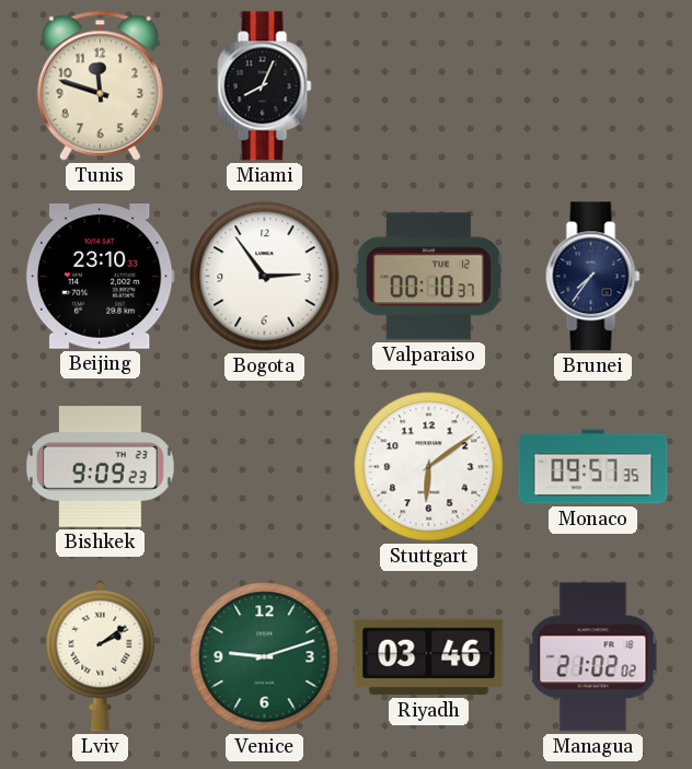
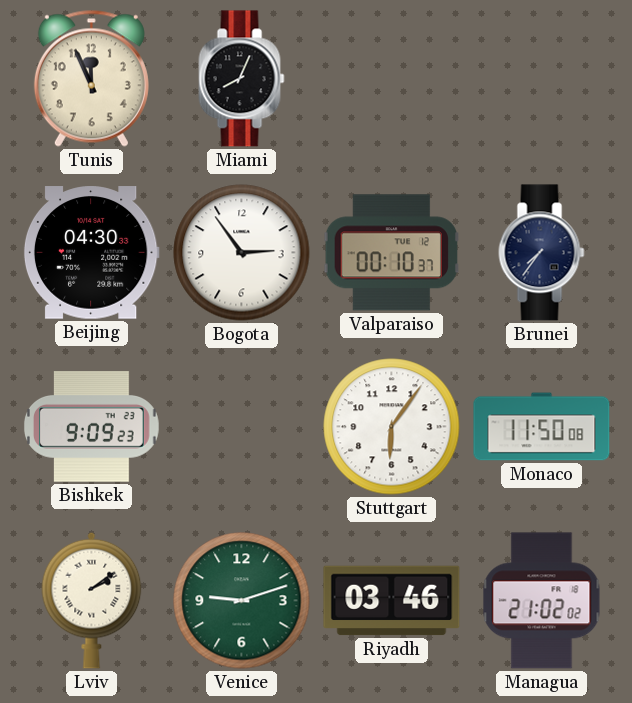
Tunis: 11:48 -> 11:56 (91, 78)
Beijing: 23:10 -> 04:30 (91, 253)
Stuttgart: 6:09 -> 6:06 (392, 427)
Monaco: 09:57 -> 11:50 (542, 427)
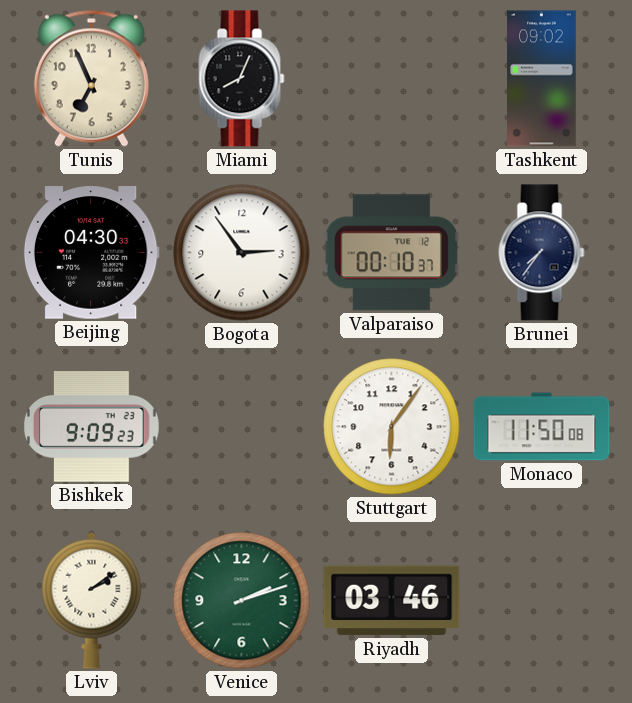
Tunis: 11:56 -> 6:56 (91, 78)
Tashkent: none -> 09:02 (542, 79)
Venice: 9:12 -> 2:12 (242, 601)
Managua: 21:02 -> none (542, 601)
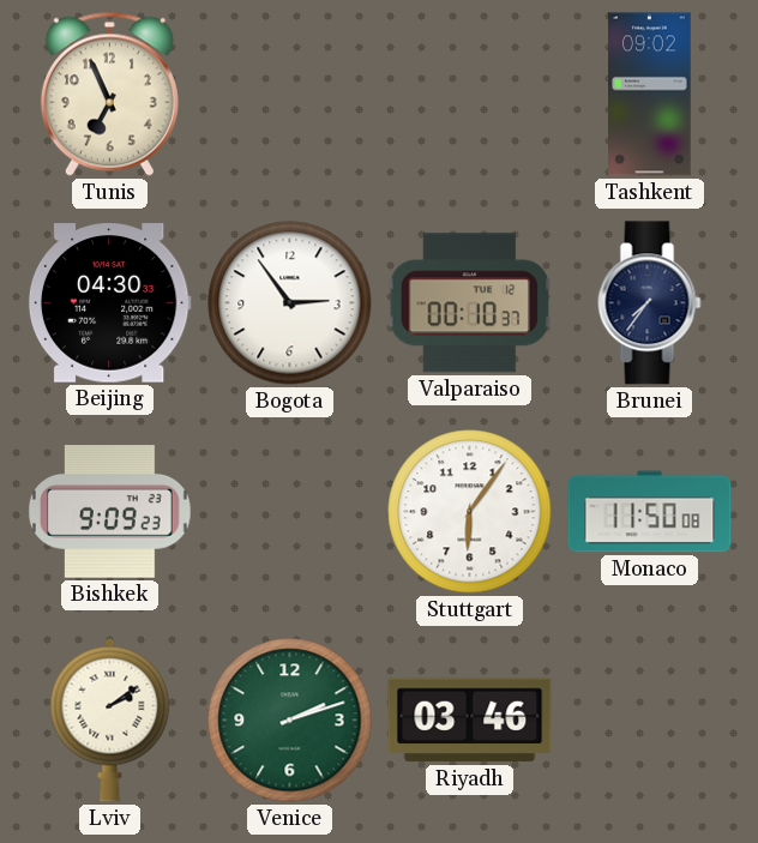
Miami: 8:04 -> none (242, 79)
